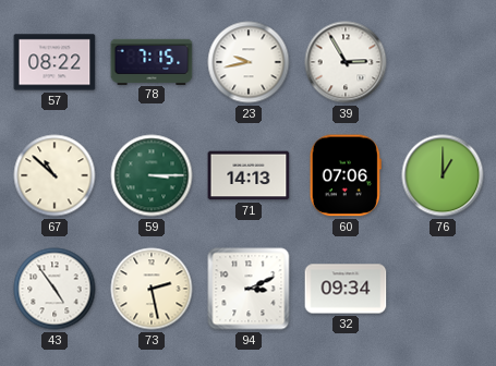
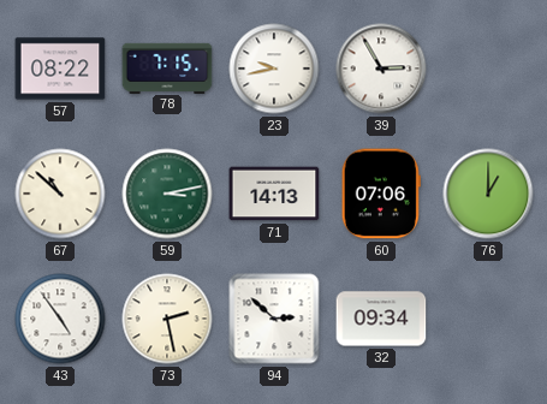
59: 3:15 -> 3:13 (167, 194)
94: 3:11 -> 2:52 (274, 319)
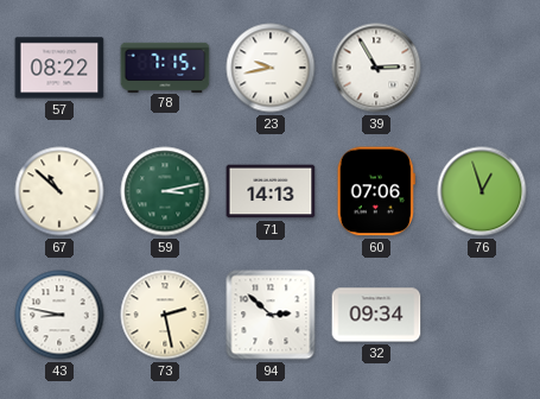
76: 1:00 -> 12:57 (482, 191)
43: 4:54 -> 8:47 (59, 315)
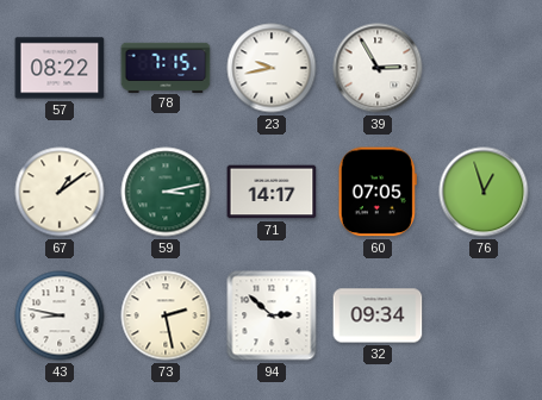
67: 10:52 -> 1:09 (60, 192)
71: 14:13 -> 14:17 (272, 192)
60: 07:06 -> 07:05 (378, 192)
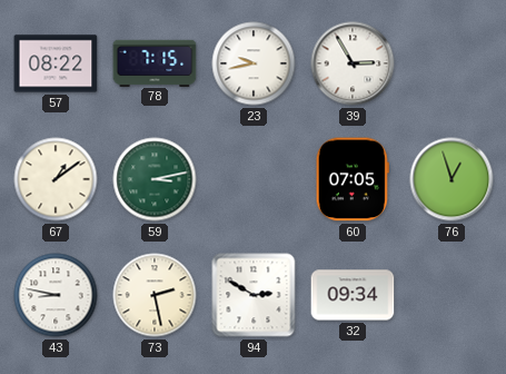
71: 14:17 -> none (272, 192)
94: 2:52 -> 2:50 (254, 295)
